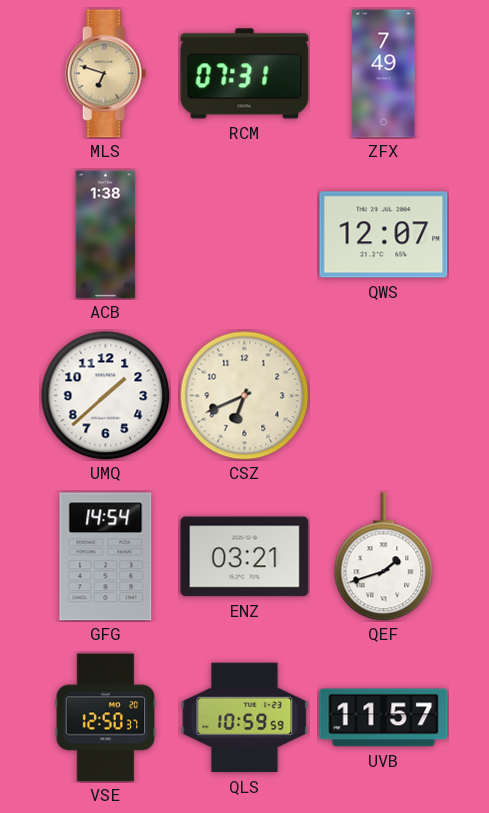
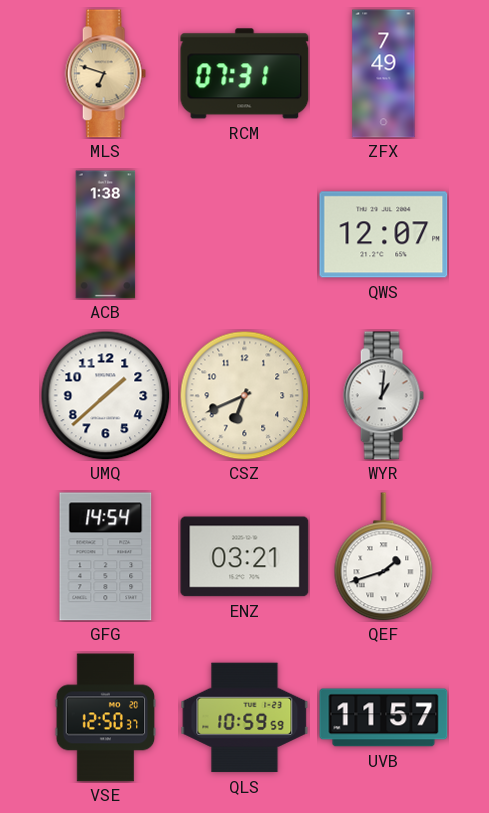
WYR: none -> 1:01 (383, 396)
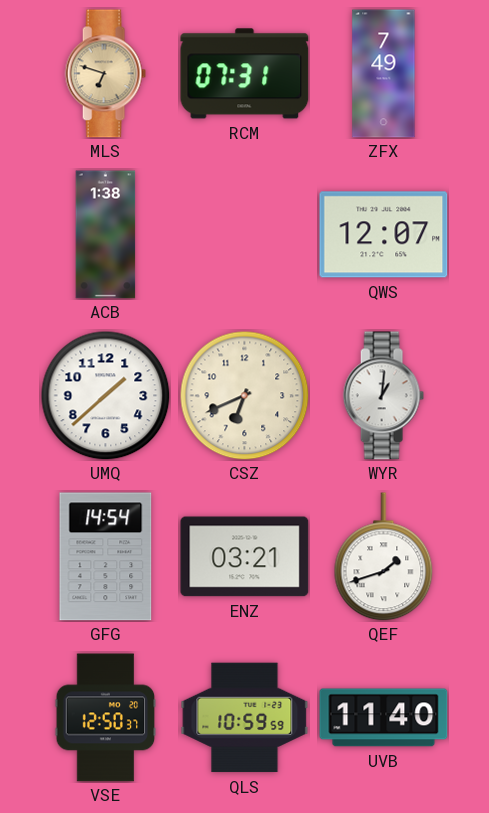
UVB: 11:57 -> 11:40 (384, 718)
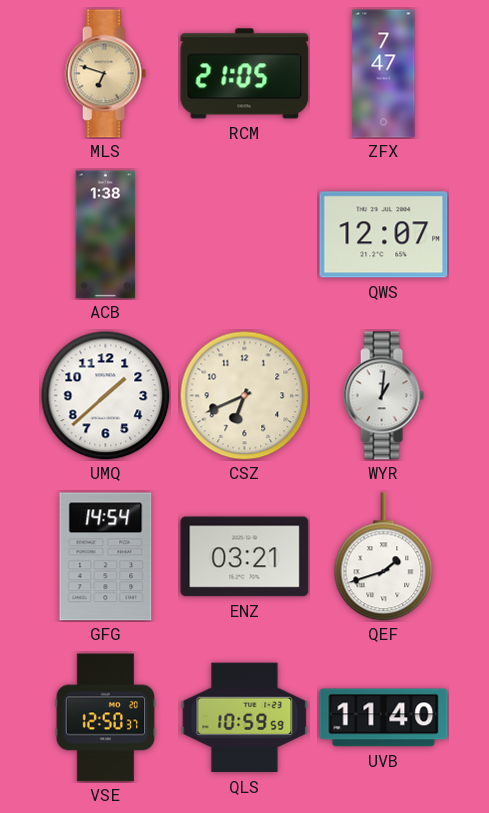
RCM: 07:31 -> 21:05 (245, 74)
ZFX: 7:49 -> 7:47 (384, 74)
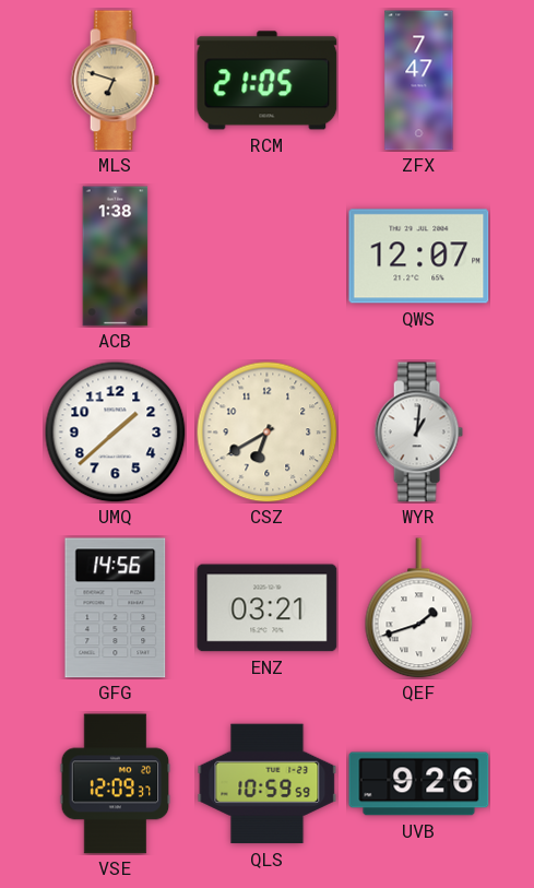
CSZ: 6:41 -> 6:40 (266, 431)
GFG: 14:54 -> 14:56 (116, 608)
VSE: 12:50 -> 12:09 (116, 784)
UVB: 11:40 -> 9:26 (419, 784)
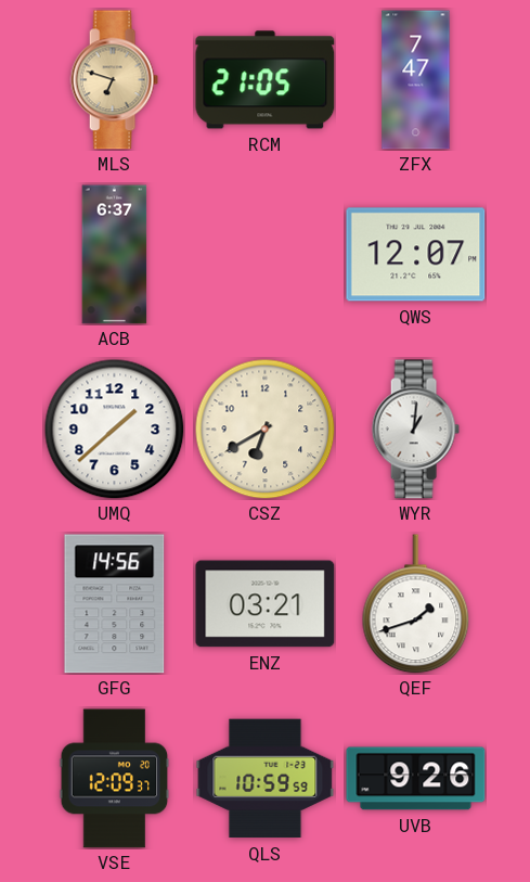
ACB: 1:38 -> 6:37 (115, 255)
